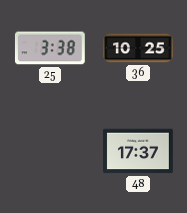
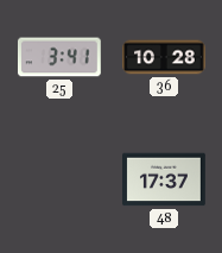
25: 3:38 -> 3:41 (59, 57)
36: 10:25 -> 10:28 (164, 57)
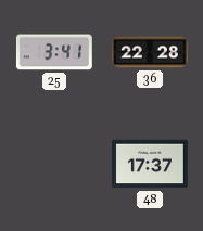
36: 10:28 -> 22:28 (150, 52)
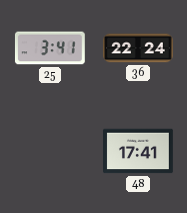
36: 22:28 -> 22:24 (138, 48)
48: 17:37 -> 17:41 (139, 151)
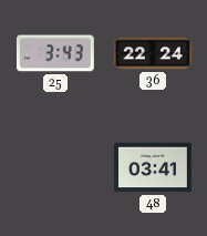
25: 3:41 -> 3:43 (55, 53)
48: 17:41 -> 03:41 (154, 167)
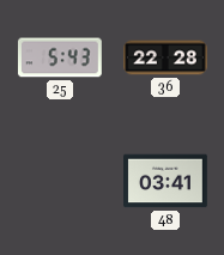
25: 3:43 -> 5:43 (60, 57)
36: 22:24 -> 22:28 (165, 57)
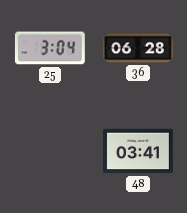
25: 5:43 -> 3:04 (50, 48)
36: 22:28 -> 06:28 (138, 48)
